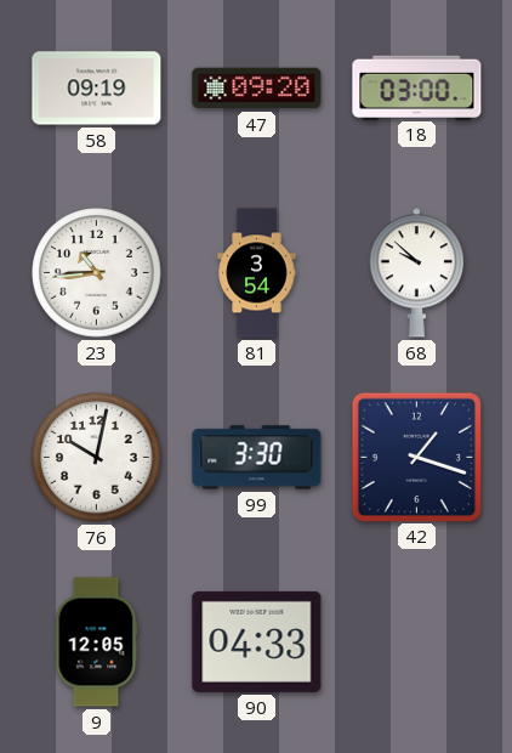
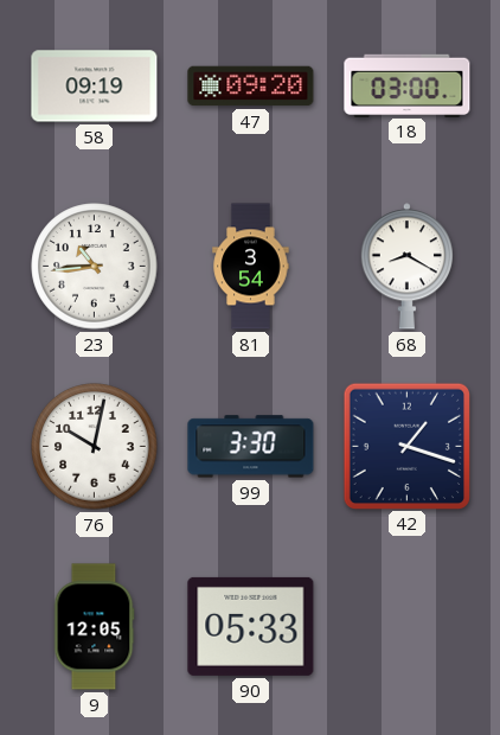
68: 9:52 -> 8:20 (406, 267)
90: 04:33 -> 05:33 (251, 626)
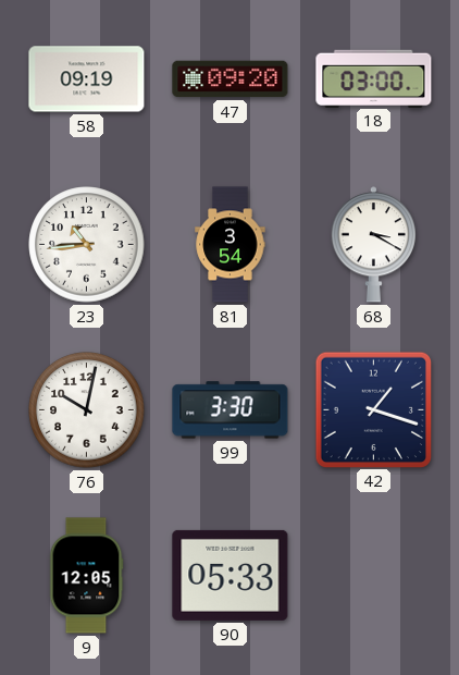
68: 8:20 -> 3:20 (373, 245)
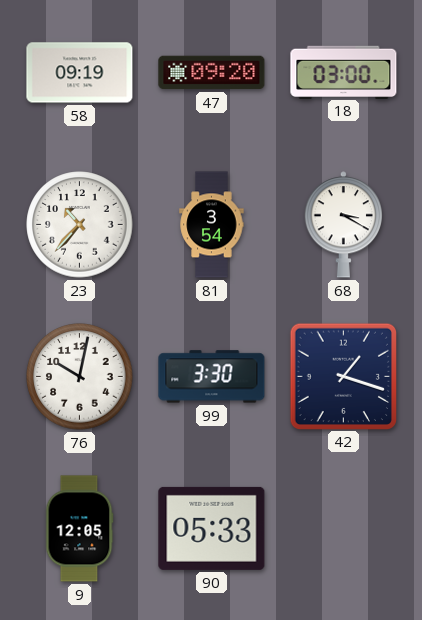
23: 10:44 -> 10:37 (80, 225)
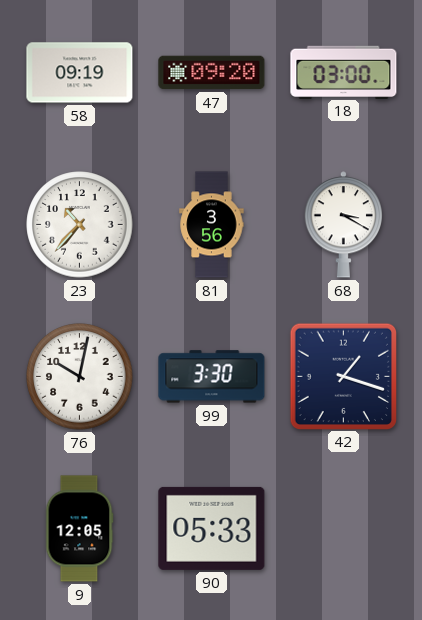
81: 3:54 -> 3:56 (212, 225)
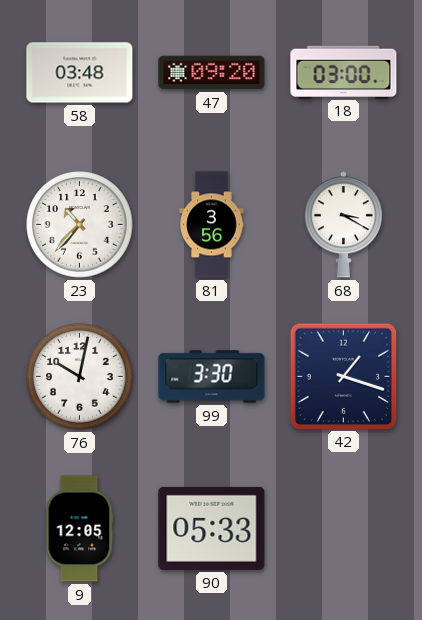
58: 09:19 -> 03:48 (80, 73)
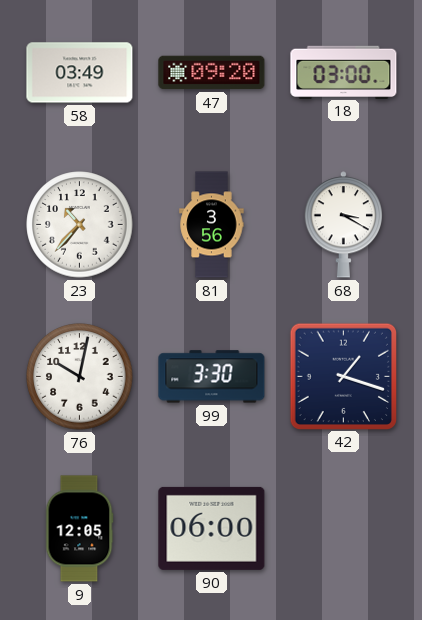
58: 03:48 -> 03:49 (80, 73)
90: 05:33 -> 06:00 (212, 528)
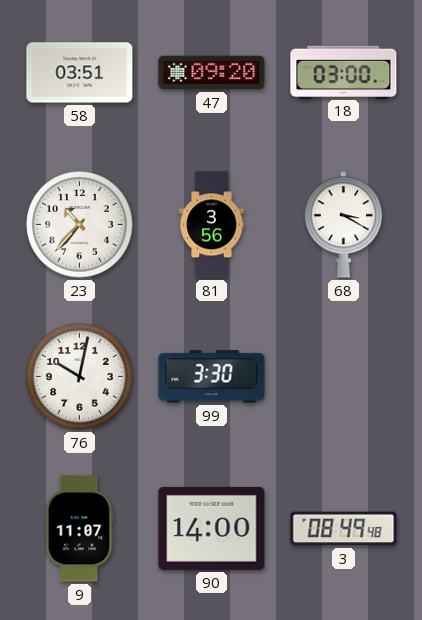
58: 03:49 -> 03:51 (80, 73)
42: 1:18 -> none (343, 376)
9: 12:05 -> 11:07 (79, 529)
90: 06:00 -> 14:00 (212, 528)
3: none -> 08:49 (344, 529)
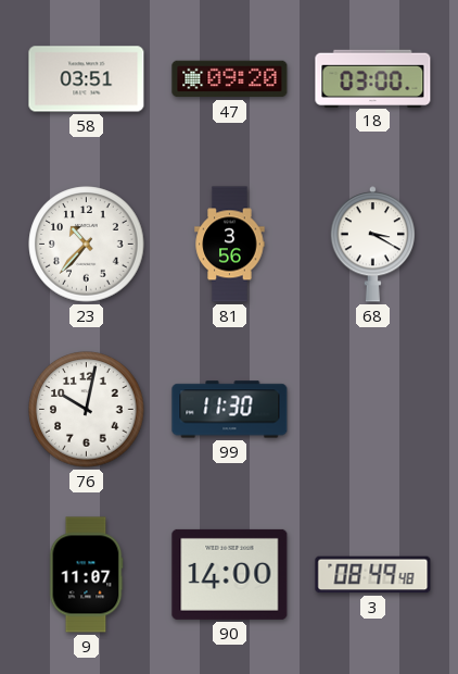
99: 3:30 -> 11:30 (230, 410)
